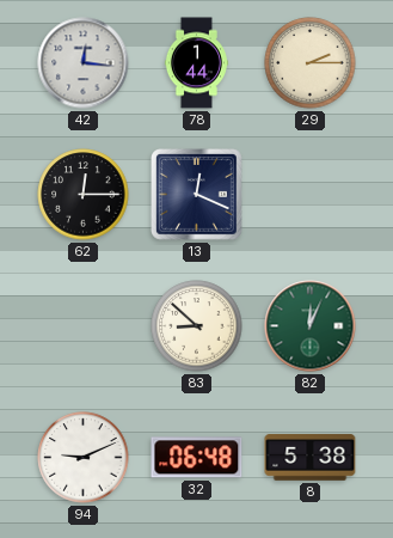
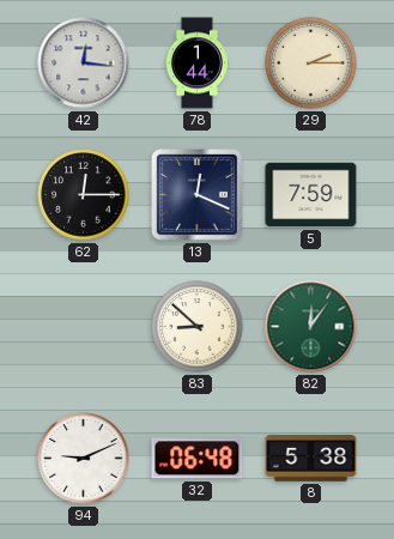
5: none -> 7:59 (311, 195)
82: 12:04 -> 12:06 (311, 327)
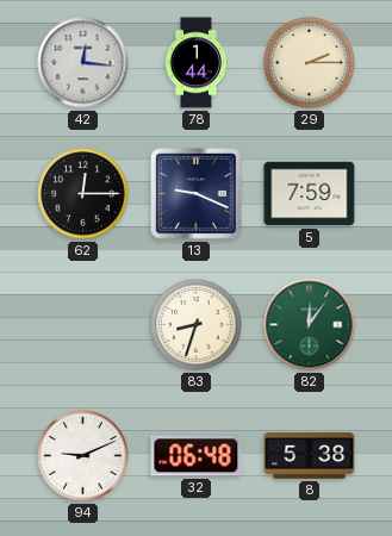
13: 12:19 -> 9:19 (197, 194)
83: 8:52 -> 8:33 (197, 325)
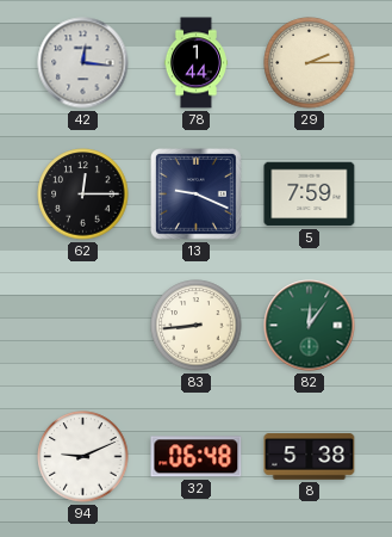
83: 8:33 -> 8:44 (197, 326)
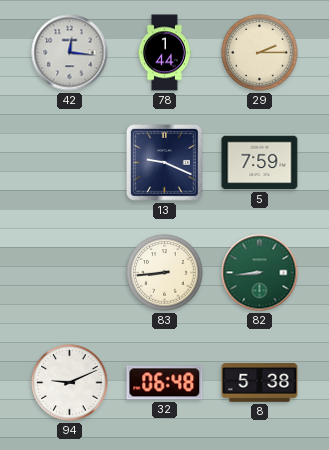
62: 12:15 -> none (83, 195)
82: 12:06 -> 8:44 (260, 273)
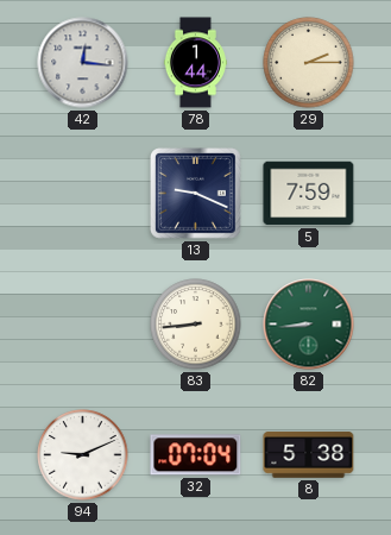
32: 06:48 -> 07:04 (196, 455)
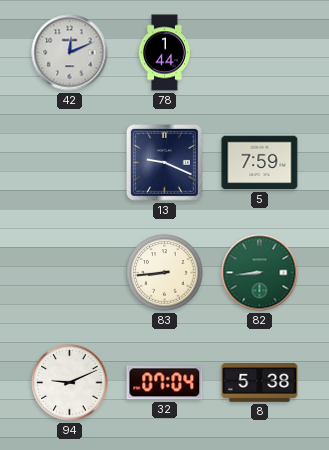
42: 12:16 -> 12:11 (70, 53)
29: 2:15 -> none (309, 63)
